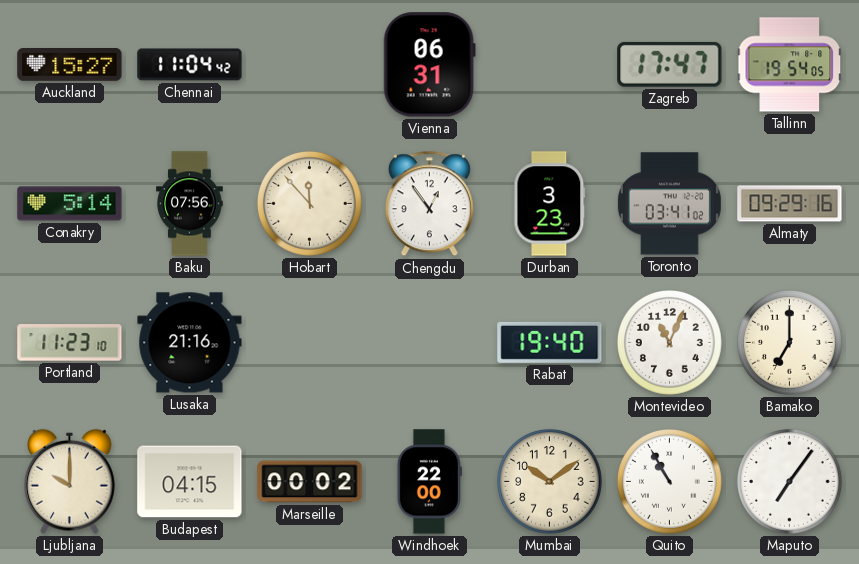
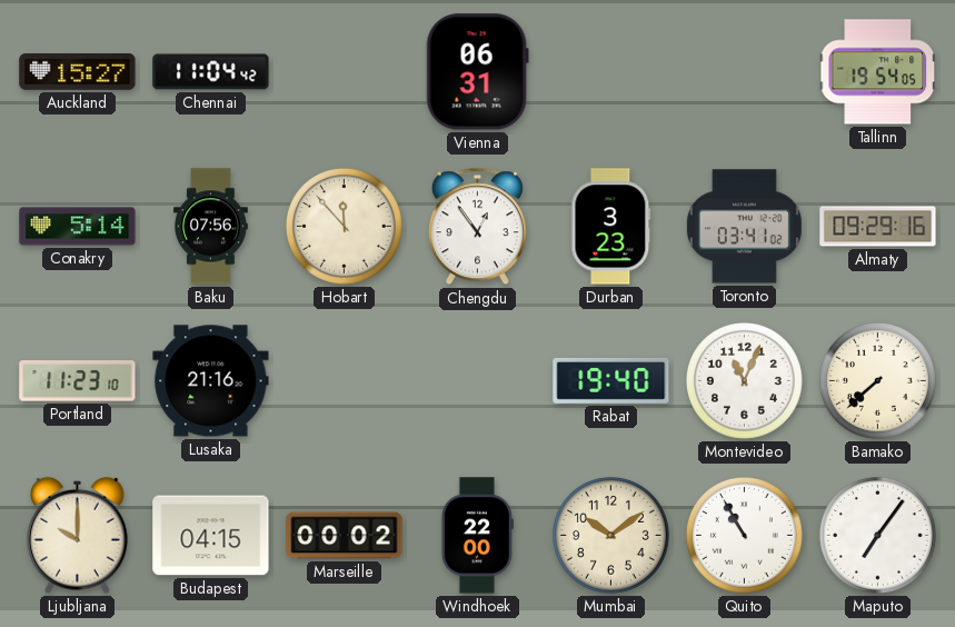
Zagreb: 17:47 -> none (670, 64)
Bamako: 7:00 -> 7:38 (878, 381)
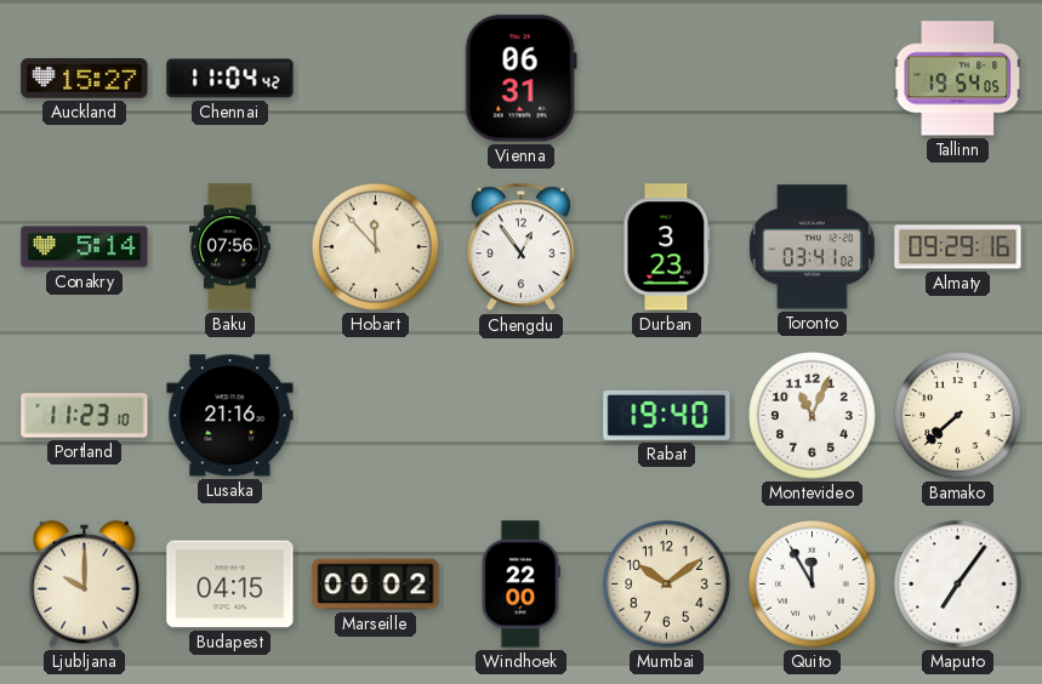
Quito: 10:55 -> 11:55 (813, 585)
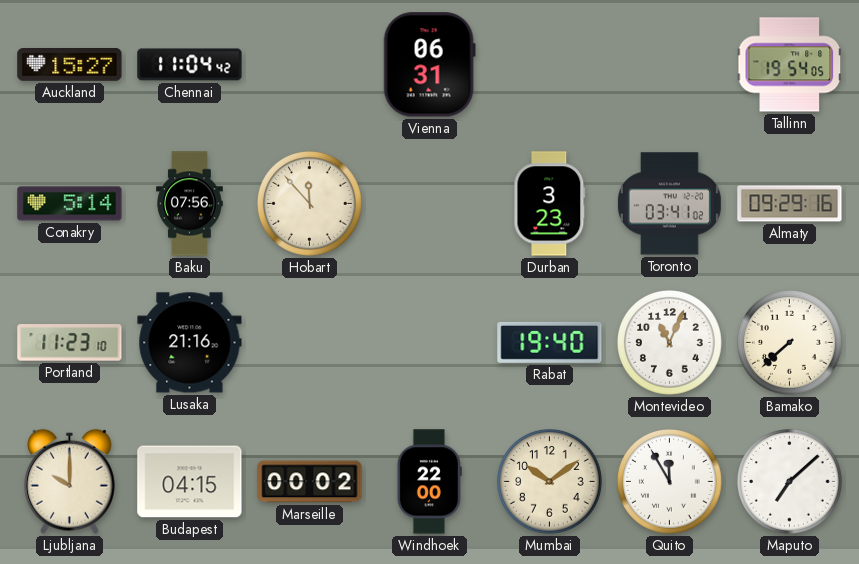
Chengdu: 12:54 -> none (520, 247)
Maputo: 7:06 -> 7:08 (790, 482)
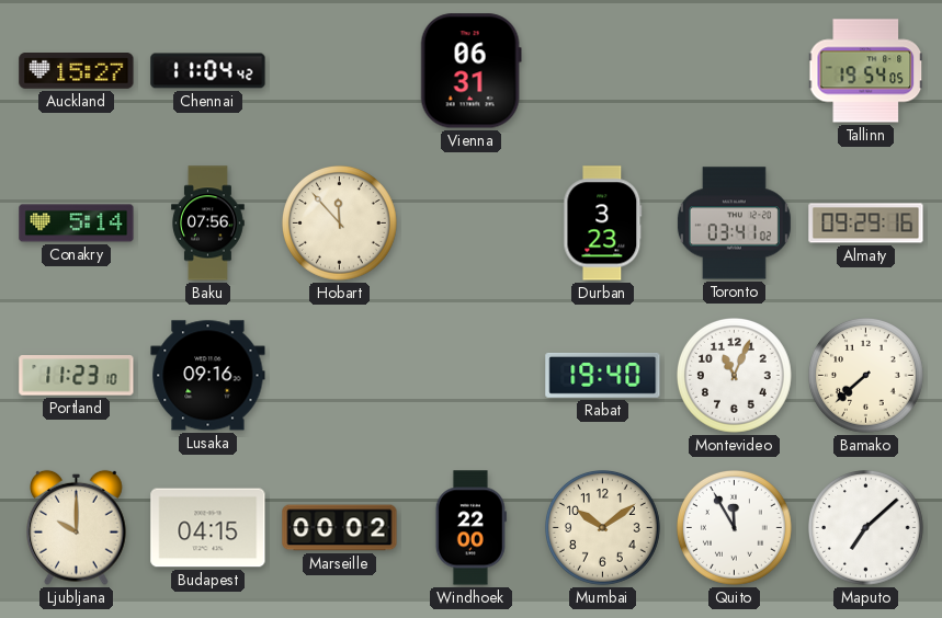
Lusaka: 21:16 -> 09:16 (208, 376)
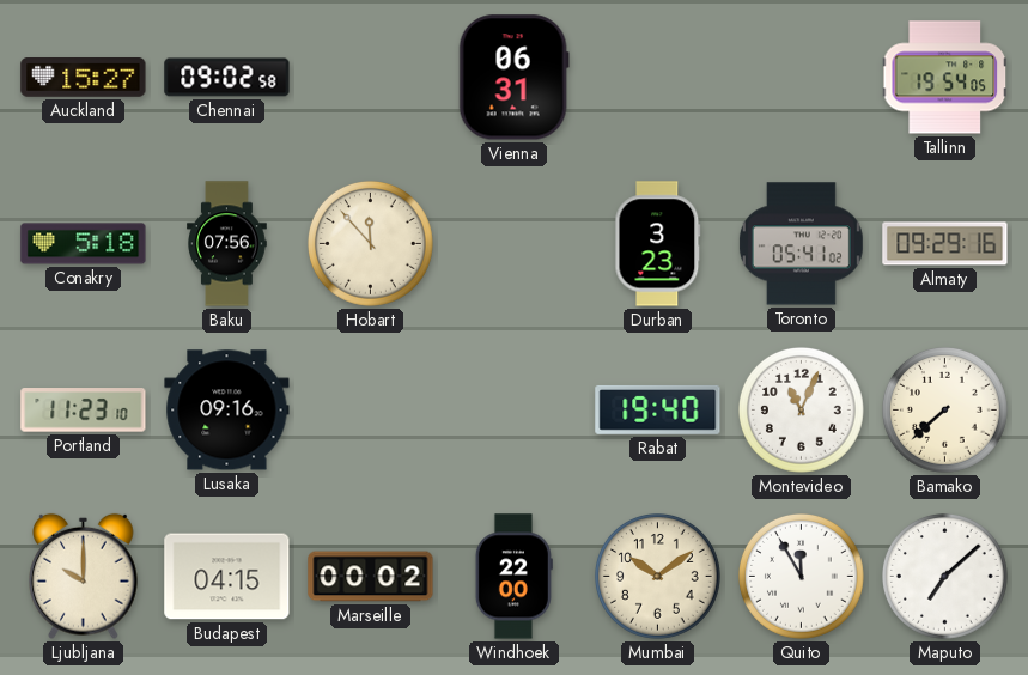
Chennai: 11:04 -> 09:02 (227, 78)
Conakry: 5:14 -> 5:18 (84, 244)
Toronto: 03:41 -> 05:41 (801, 244)
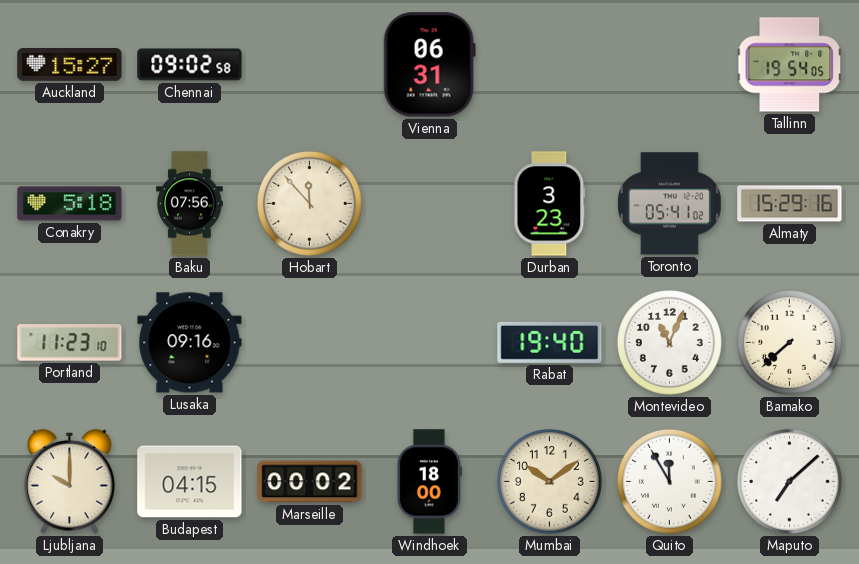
Almaty: 09:29 -> 15:29 (790, 204)
Windhoek: 22:00 -> 18:00 (429, 482)
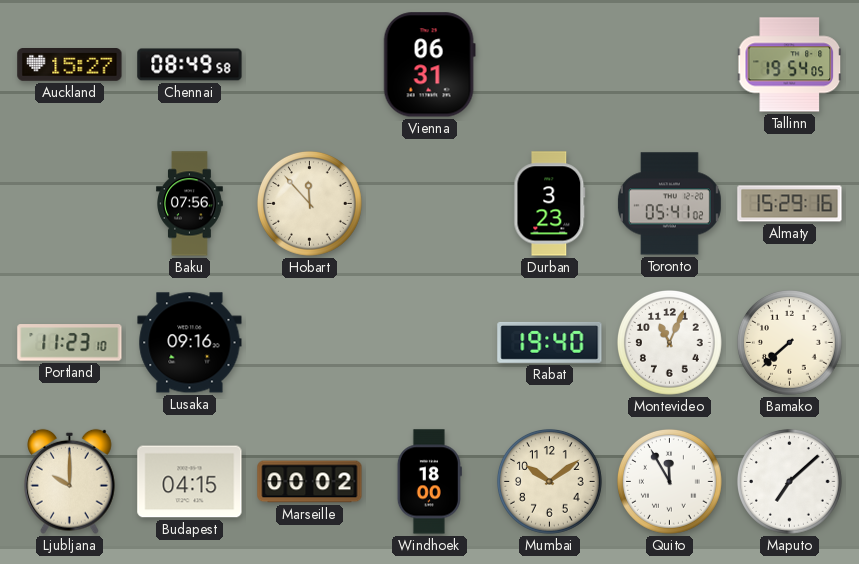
Chennai: 09:02 -> 08:49 (190, 65)
Conakry: 5:18 -> none (70, 204)
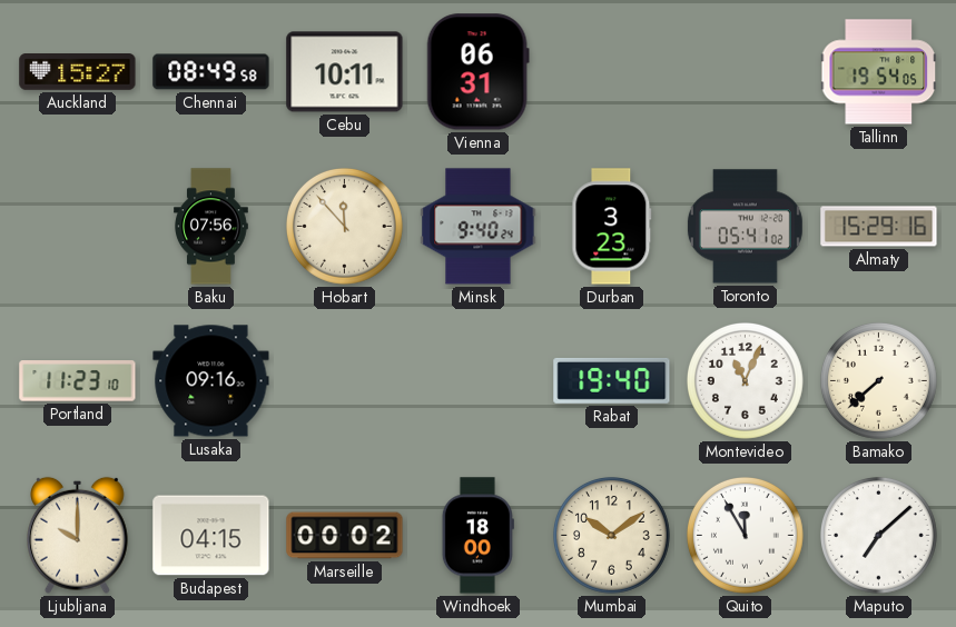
Cebu: none -> 10:11 (345, 72)
Minsk: none -> 9:40 (479, 227)
